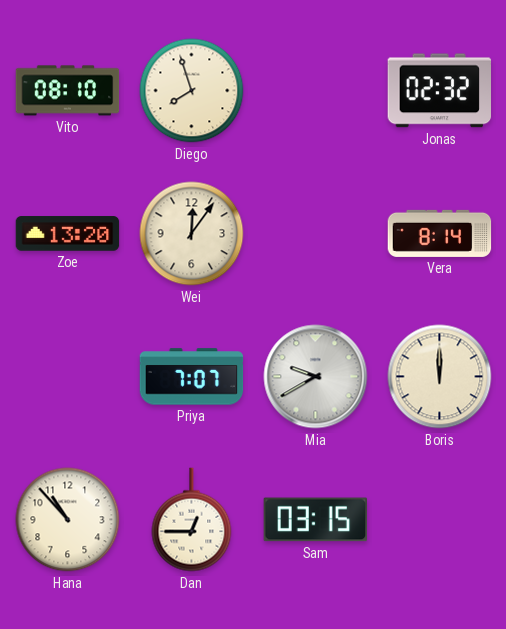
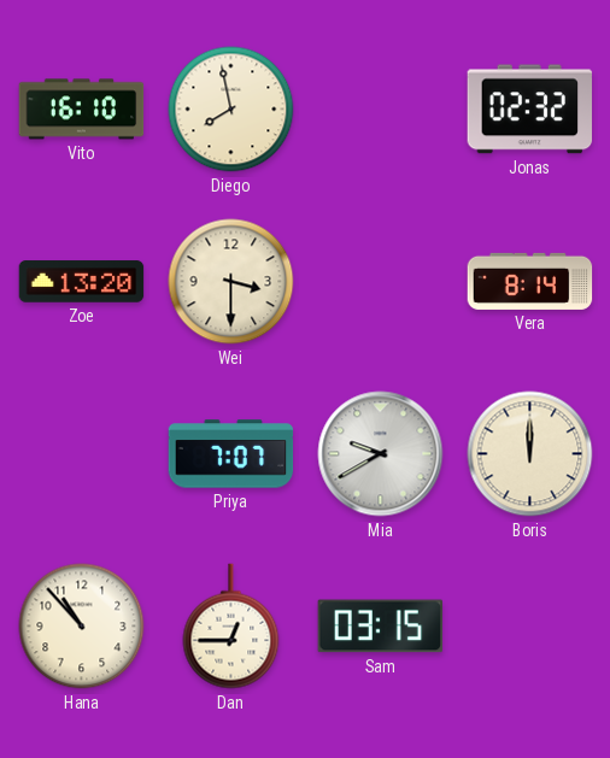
Vito: 08:10 -> 16:10 (82, 110)
Diego: 7:57 -> 7:58 (231, 110)
Wei: 12:06 -> 3:30 (231, 282)
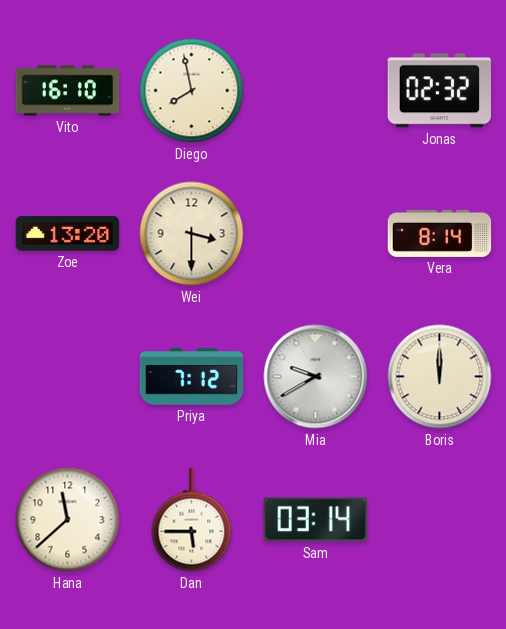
Priya: 7:07 -> 7:12 (192, 377)
Hana: 10:53 -> 11:38 (68, 520)
Dan: 12:45 -> 5:45 (192, 520)
Sam: 03:15 -> 03:14 (316, 520)
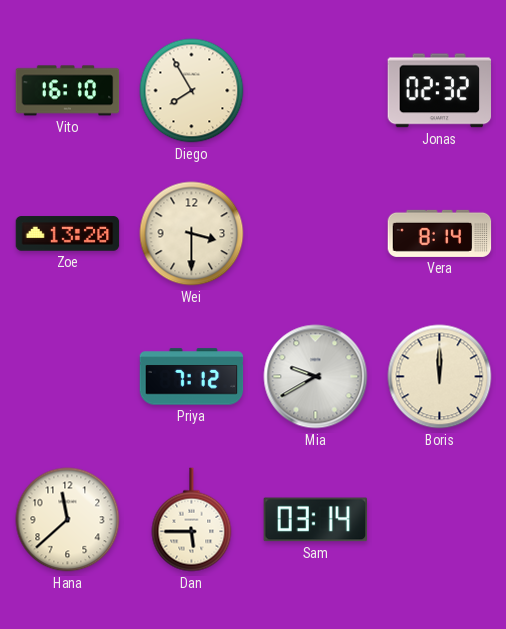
Diego: 7:58 -> 7:55 (192, 91)
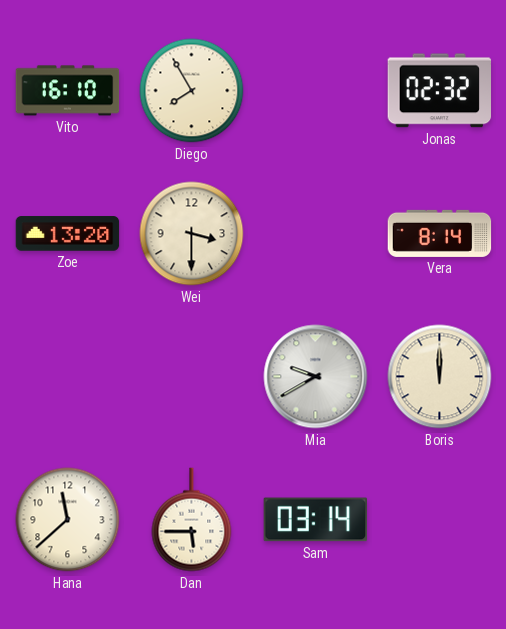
Priya: 7:12 -> none (192, 377)
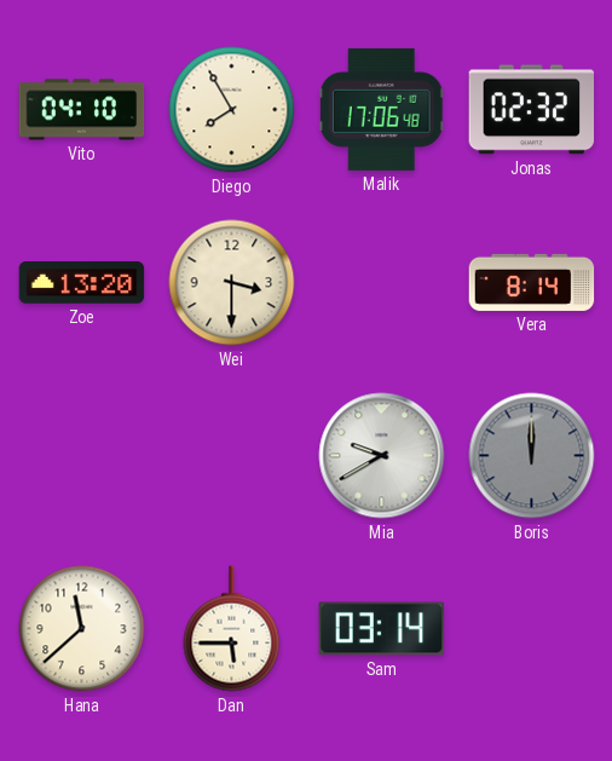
Vito: 16:10 -> 04:10 (82, 110)
Malik: none -> 17:06 (381, 109)
Boris dial: cream -> grey (532, 456)
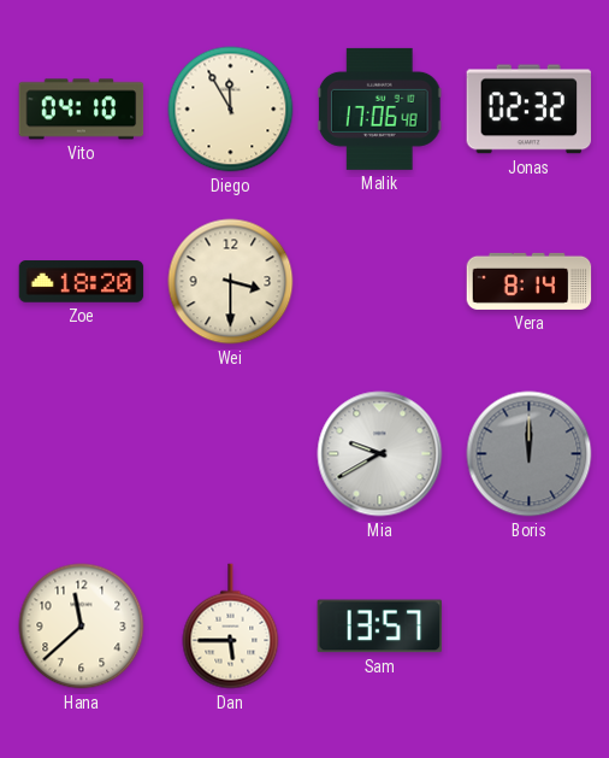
Diego: 7:55 -> 11:55 (231, 110)
Zoe: 13:20 -> 18:20 (82, 282)
Sam: 03:14 -> 13:57 (380, 627)
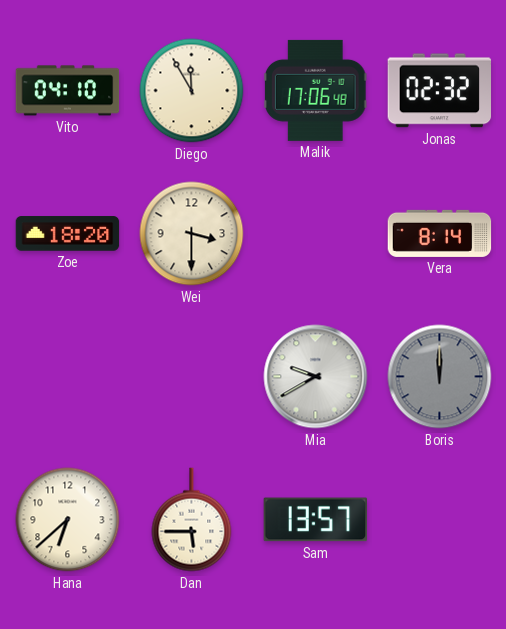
Hana: 11:38 -> 6:38 (68, 520)
